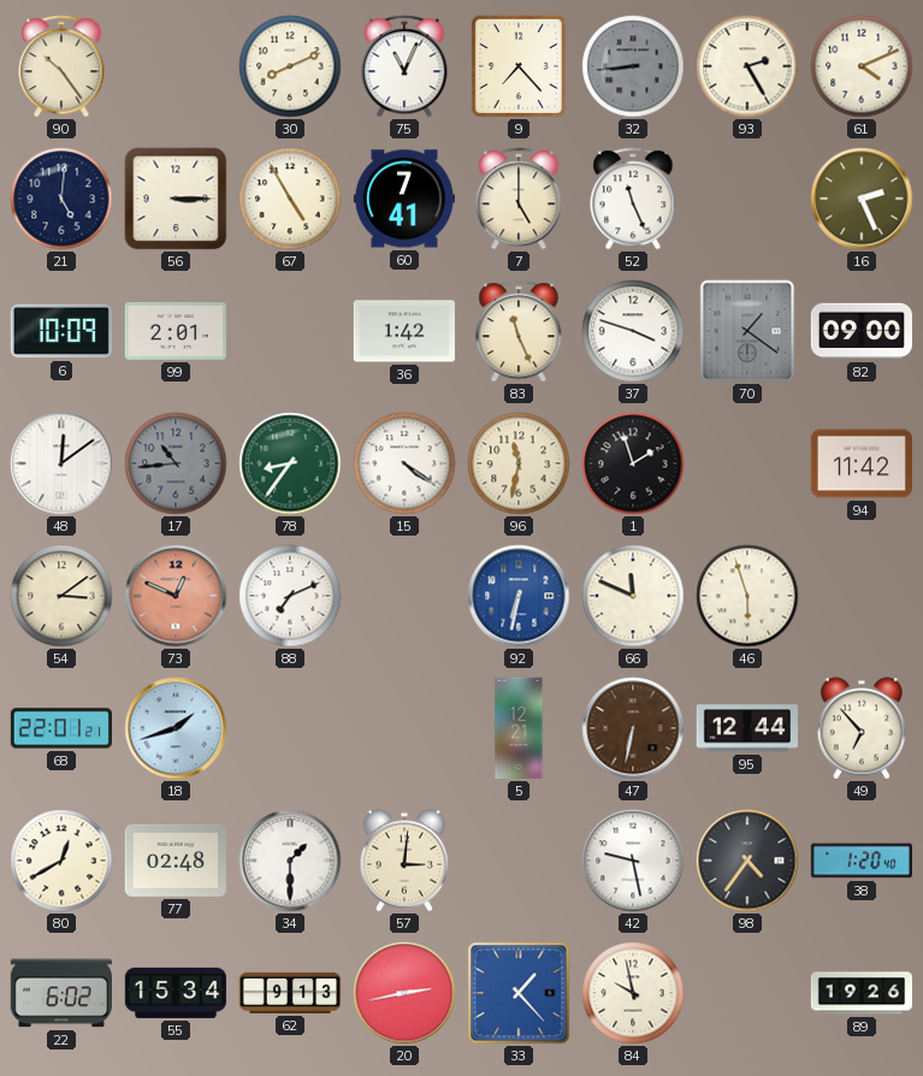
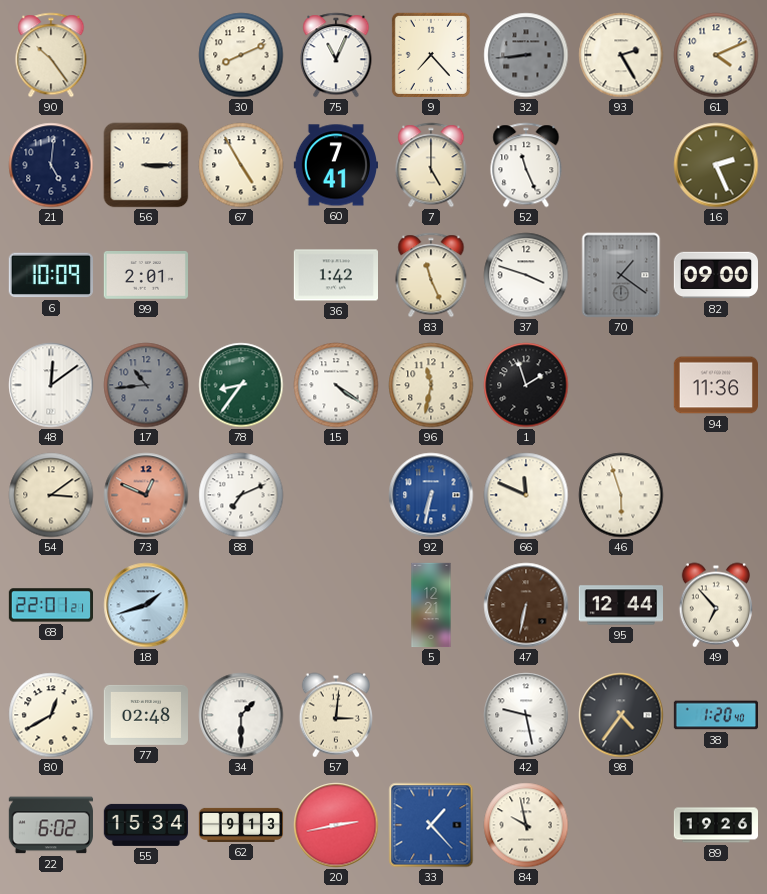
94: 11:42 -> 11:36 (715, 385)
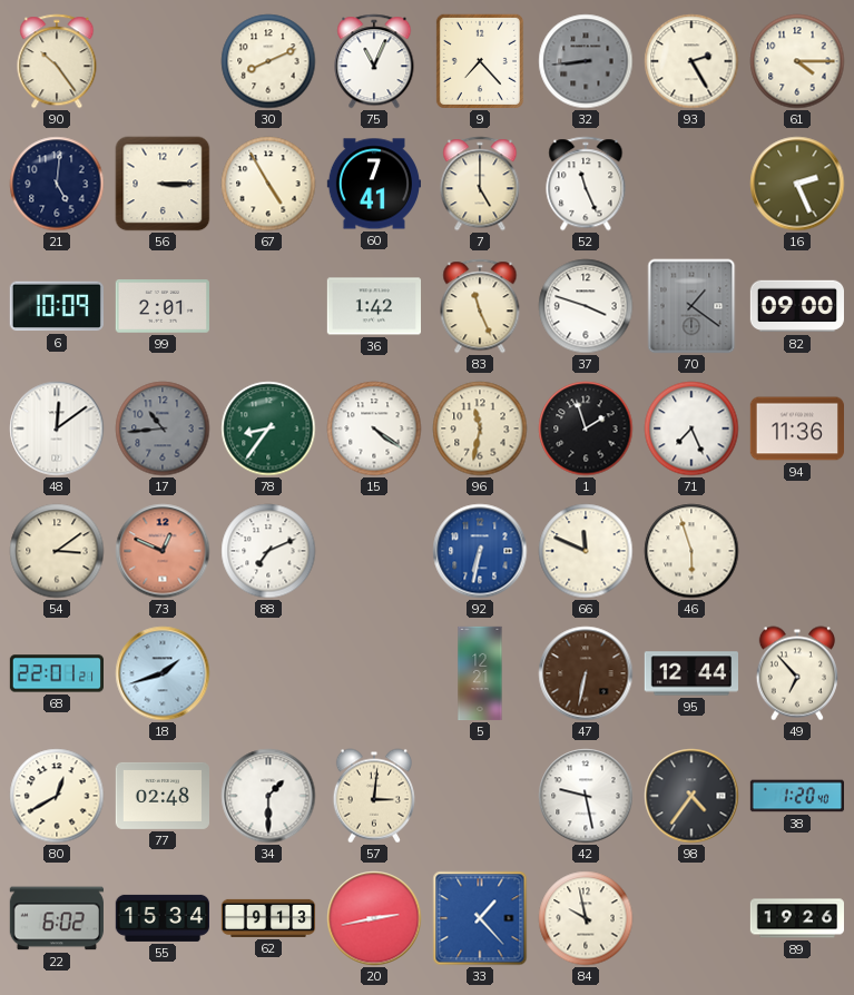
61: 4:11 -> 4:15 (797, 61)
71: none -> 7:26 (691, 428)
